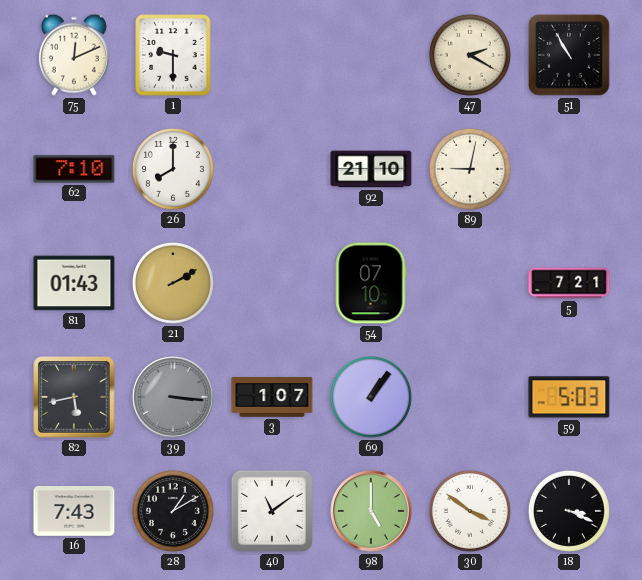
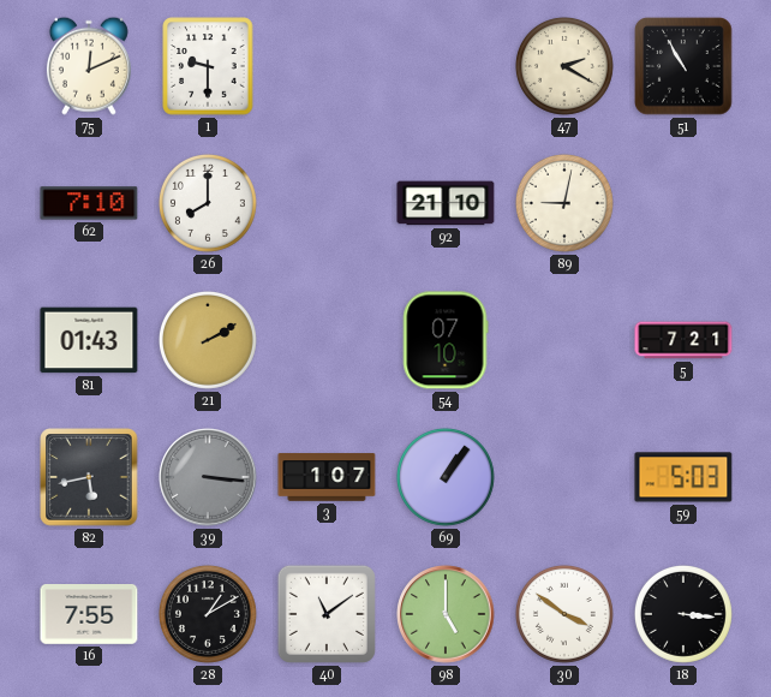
16: 7:43 -> 7:55 (89, 615)
18: 3:19 -> 3:16 (683, 614)
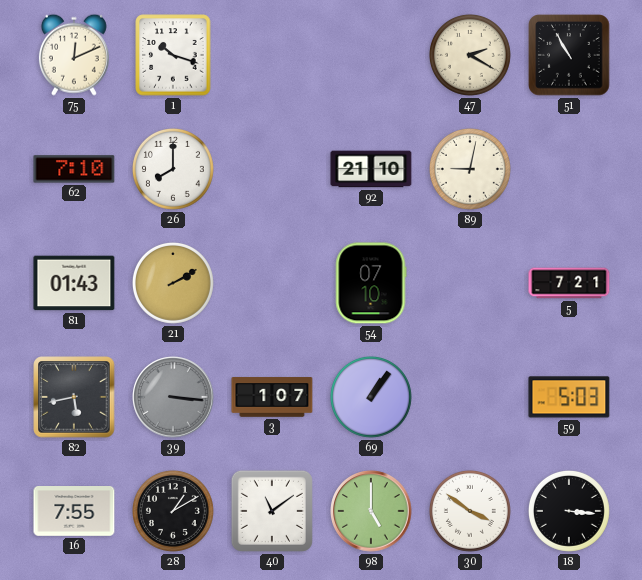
1: 9:30 -> 10:18 (173, 55)
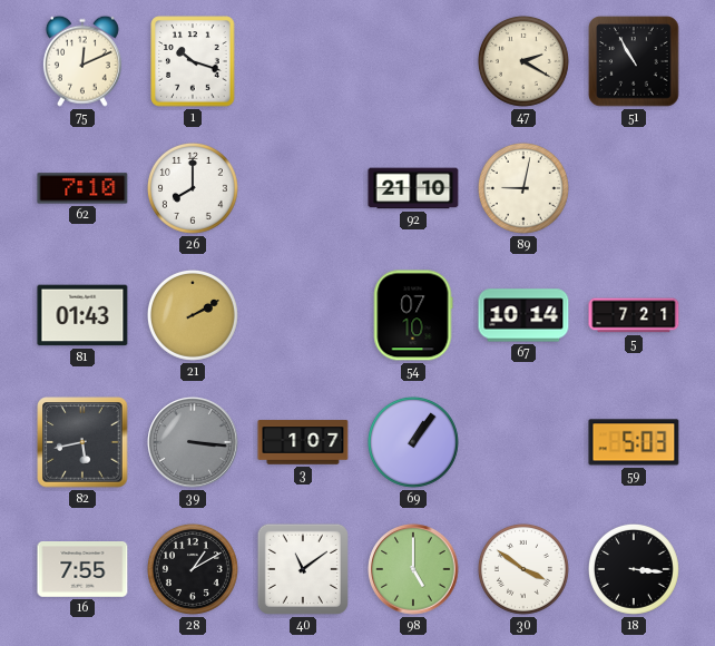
67: none -> 10:14 (523, 315)
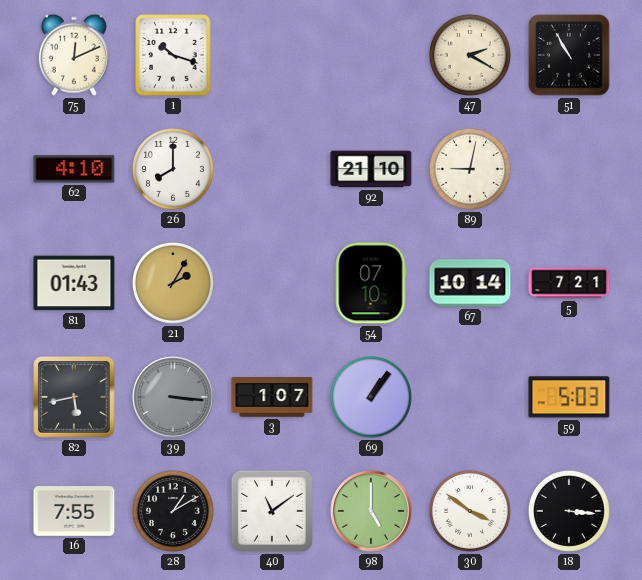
62: 7:10 -> 4:10 (74, 169)
21: 2:10 -> 2:05 (173, 283)
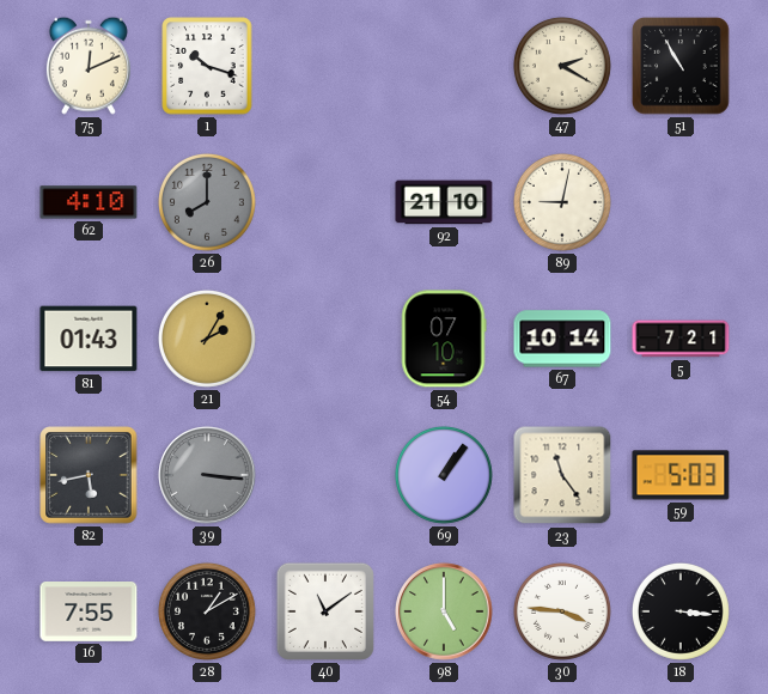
26 dial: white -> grey (207, 202)
3: 1:07 -> none (272, 397)
23: none -> 11:24 (562, 475)
30: 3:51 -> 3:46 (562, 611)
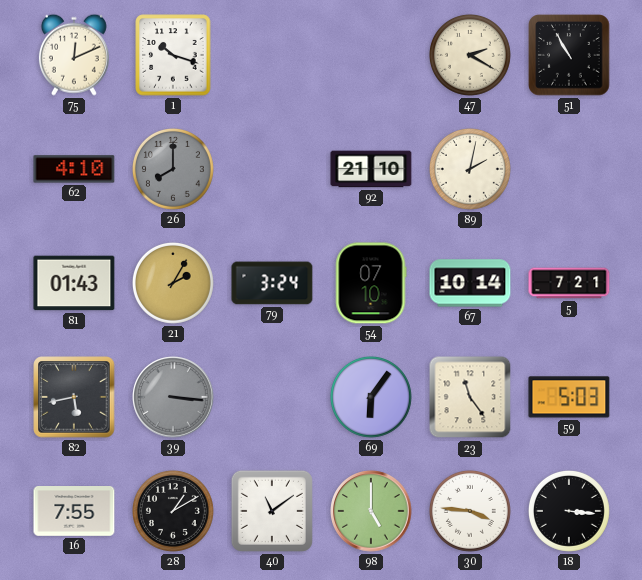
89: 9:02 -> 2:02 (470, 169)
79: none -> 3:24 (272, 283)
69: 1:06 -> 6:06 (371, 397)
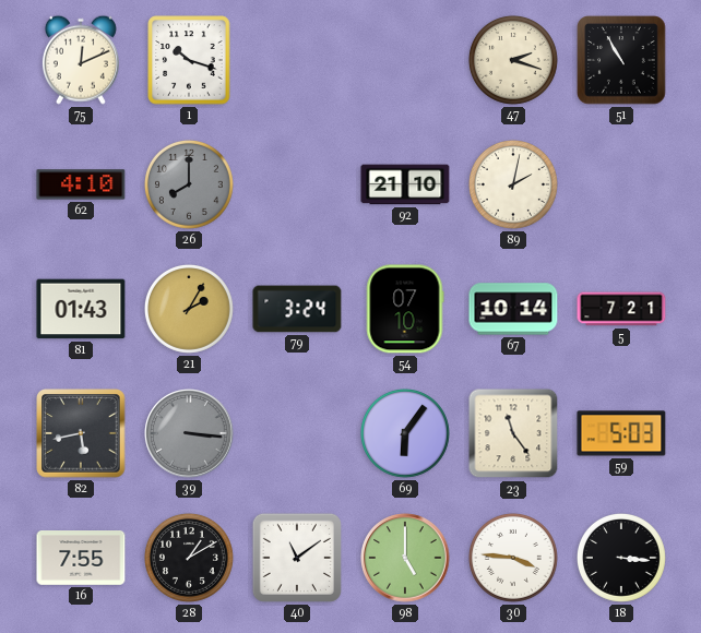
47: 2:20 -> 2:18 (513, 60)
